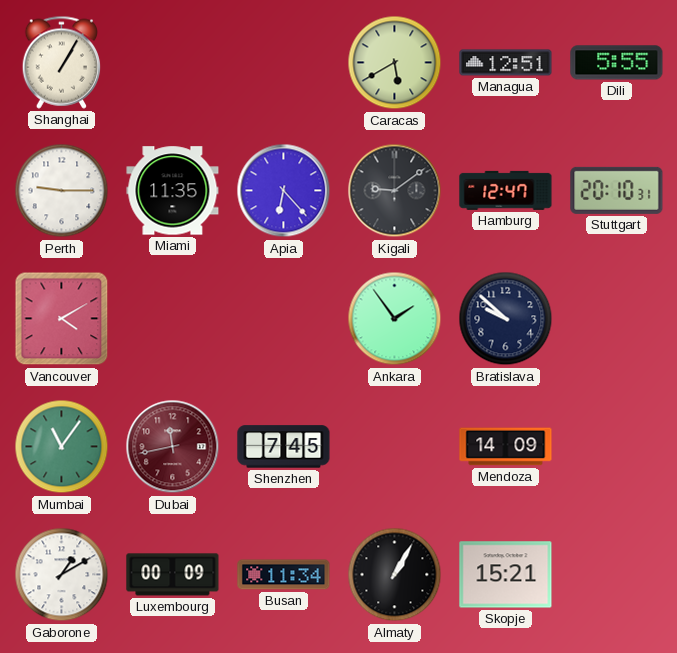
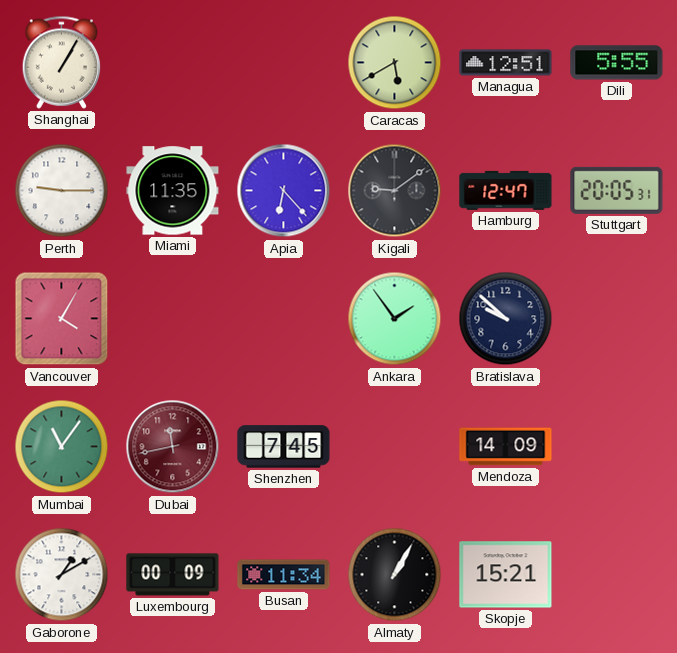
Stuttgart: 20:10 -> 20:05 (617, 190)
Vancouver: 4:10 -> 4:05 (62, 319)
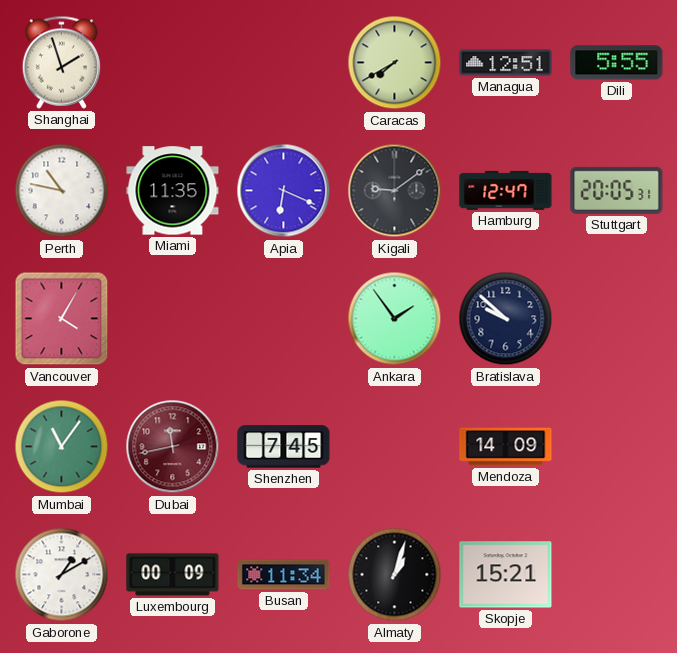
Shanghai: 1:05 -> 1:57 (62, 62)
Caracas: 5:40 -> 7:40 (395, 63)
Perth: 9:15 -> 10:47 (62, 191)
Apia: 6:23 -> 6:19 (284, 191)
Almaty: 1:05 -> 1:03 (395, 575)
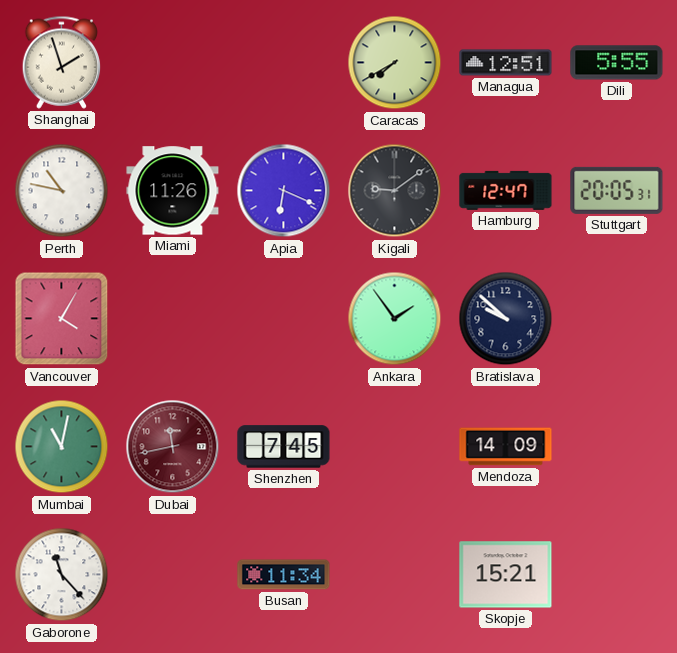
Miami: 11:35 -> 11:26 (173, 191)
Mumbai: 11:06 -> 11:02 (62, 447)
Gaborone: 1:10 -> 11:23 (62, 575)
Luxembourg: 00:09 -> none (173, 575)
Almaty: 1:03 -> none (395, 575)
